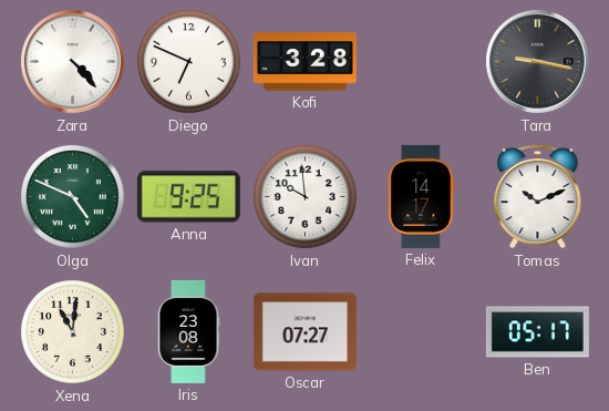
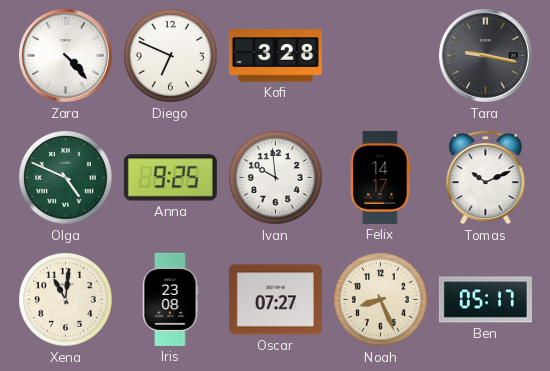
Noah: none -> 8:26 (381, 300)
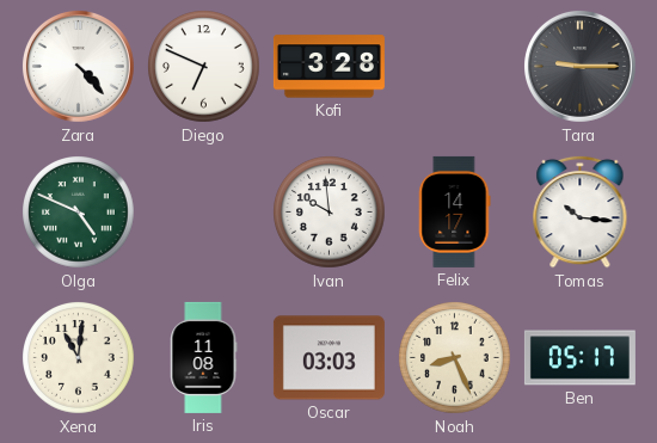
Tara: 9:17 -> 9:15 (579, 66)
Anna: 9:25 -> none (170, 178)
Tomas: 10:11 -> 10:16 (581, 211)
Iris: 23:08 -> 11:08 (203, 357)
Oscar: 07:27 -> 03:03 (328, 358)
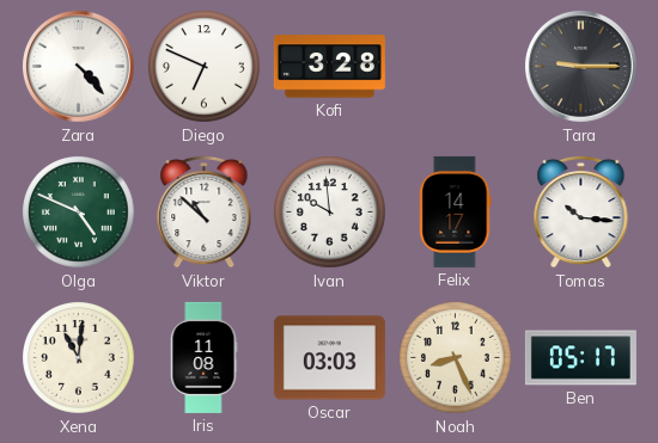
Viktor: none -> 10:52 (205, 211)
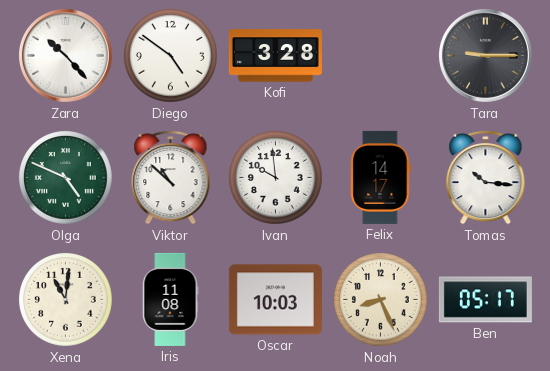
Zara: 4:23 -> 10:23 (65, 55)
Diego: 6:49 -> 4:51 (171, 56)
Oscar: 03:03 -> 10:03 (275, 300)
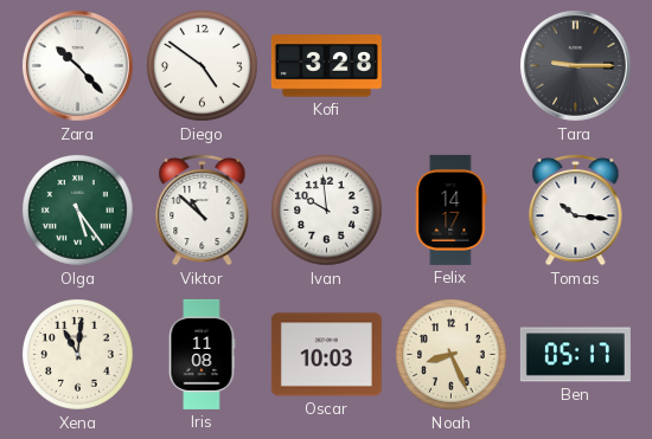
Olga: 4:49 -> 5:24 (78, 211)
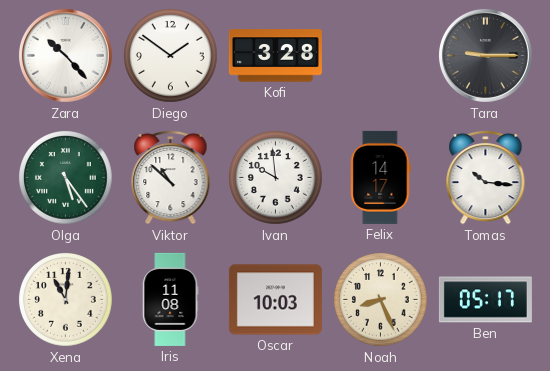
Diego: 4:51 -> 1:51 (171, 56)
